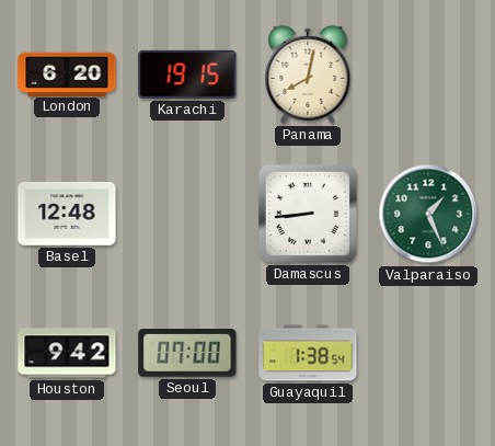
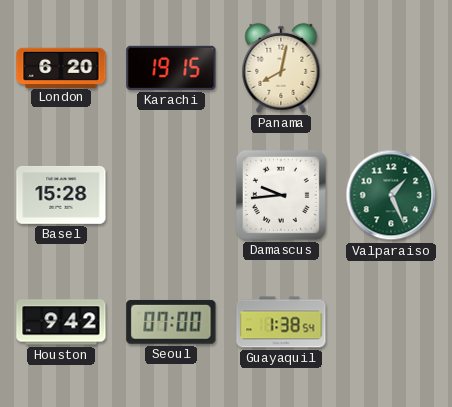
Basel: 12:48 -> 15:28 (61, 195)
Damascus: 8:44 -> 9:44 (281, 195)
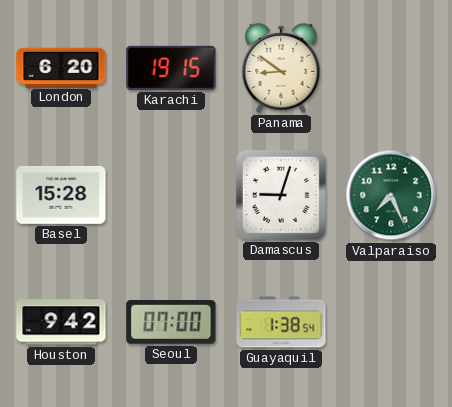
Panama: 8:02 -> 8:51 (281, 68)
Damascus: 9:44 -> 9:03 (281, 195)
Valparaiso: 1:26 -> 7:26 (391, 195)
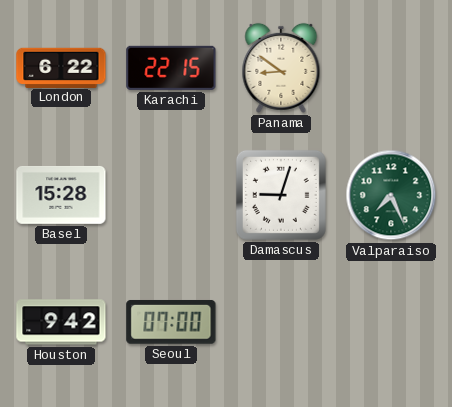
London: 6:20 -> 6:22 (61, 67)
Karachi: 19:15 -> 22:15 (171, 68)
Guayaquil: 1:38 -> none (281, 322)
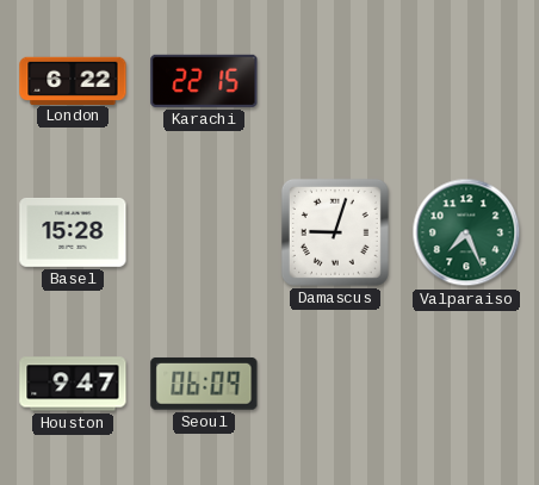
Panama: 8:51 -> none (281, 68)
Houston: 9:42 -> 9:47 (73, 384)
Seoul: 07:00 -> 06:09 (204, 384)
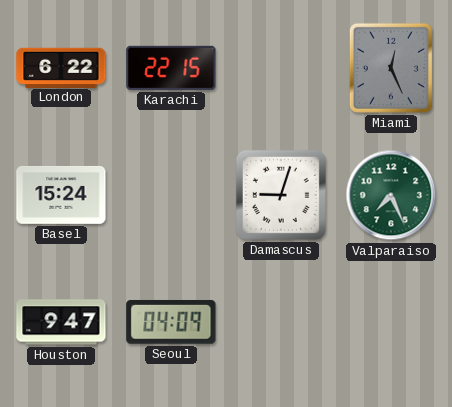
Miami: none -> 12:26 (391, 68)
Basel: 15:28 -> 15:24 (61, 195)
Seoul: 06:09 -> 04:09 (171, 322)
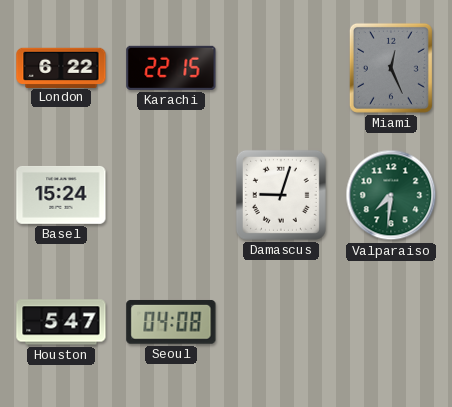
Valparaiso: 7:26 -> 7:31 (391, 195)
Houston: 9:47 -> 5:47 (61, 322)
Seoul: 04:09 -> 04:08 (171, 322)
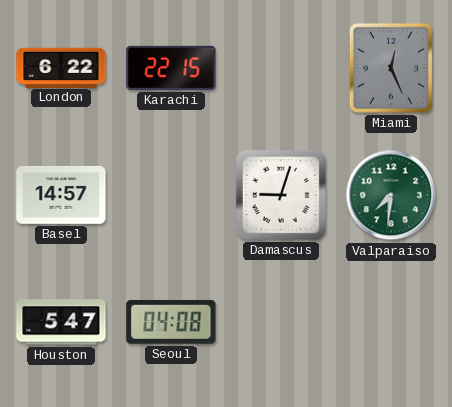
Basel: 15:24 -> 14:57 (61, 195)
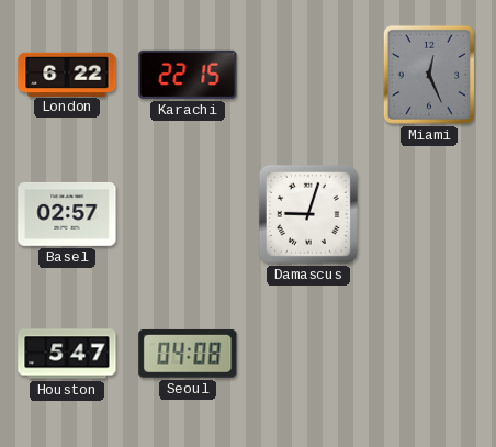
Basel: 14:57 -> 02:57 (67, 214)
Valparaiso: 7:31 -> none (391, 195)
